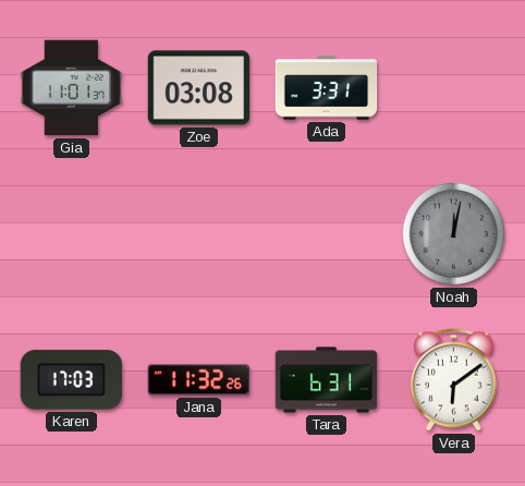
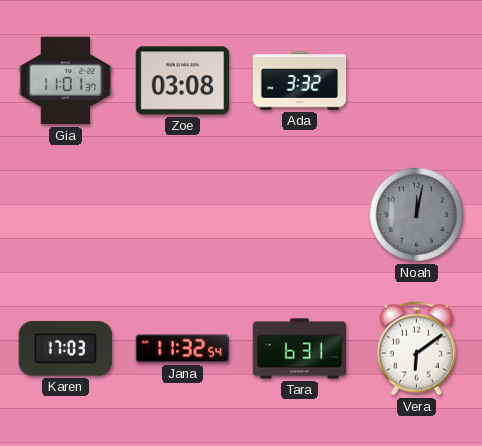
Ada: 3:31 -> 3:32 (300, 81)
Jana: 11:32:26 -> 11:32:54 (182, 349)
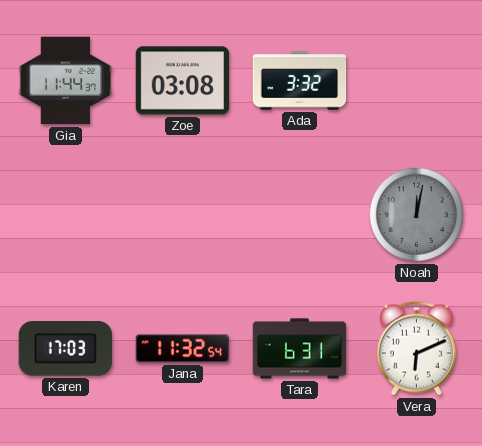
Gia: 11:01 -> 11:44 (66, 81)
Vera: 6:09 -> 6:11 (416, 349)
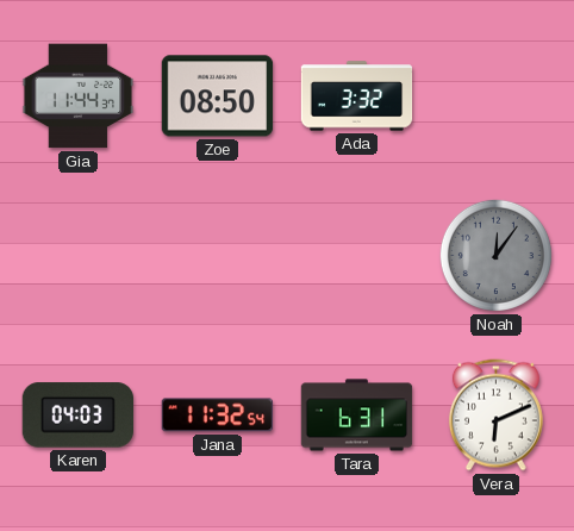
Zoe: 03:08 -> 08:50 (218, 96)
Noah: 12:02 -> 12:06 (495, 255)
Karen: 17:03 -> 04:03 (77, 416)
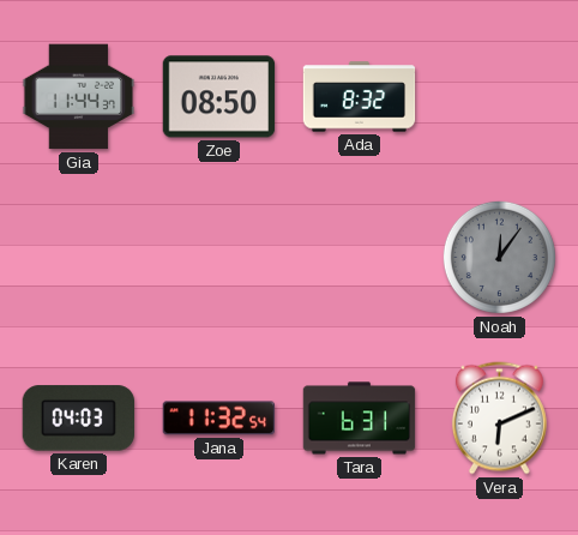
Ada: 3:32 -> 8:32 (360, 97)
